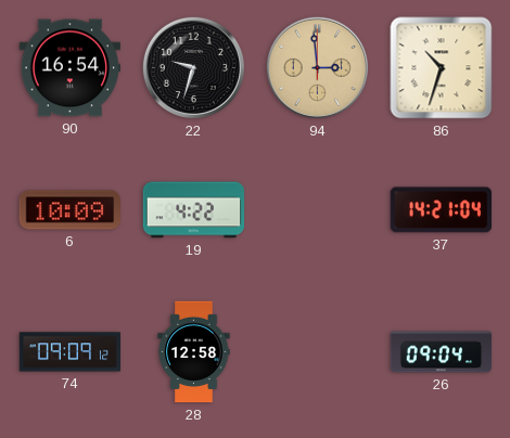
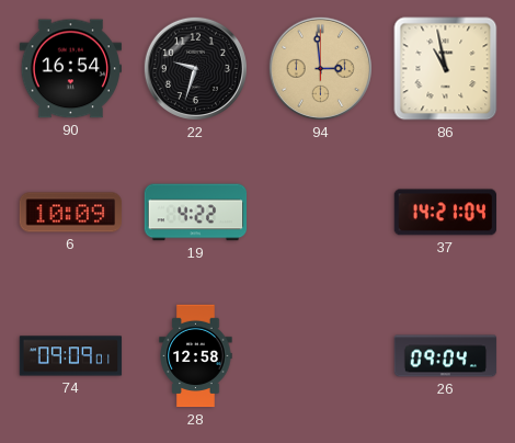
86: 10:33 -> 10:58 (446, 69)
74: 09:09:12 -> 09:09:01 (71, 356)
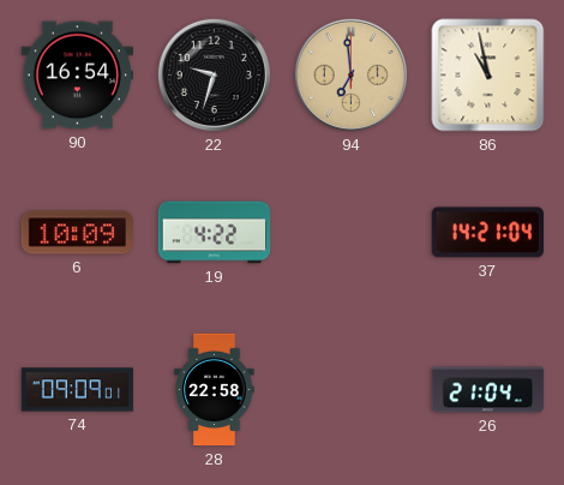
94: 2:59 -> 6:59 (350, 74)
28: 12:58 -> 22:58 (215, 390)
26: 09:04 -> 21:04 (488, 390)
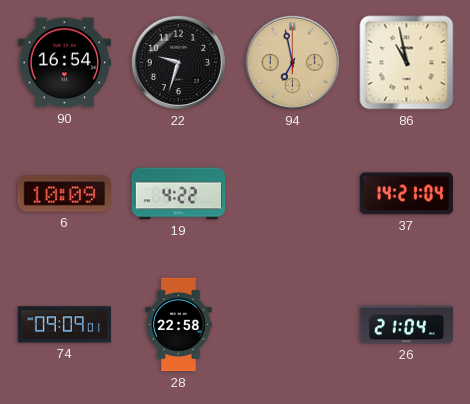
94: 6:59 -> 6:58 (292, 62)
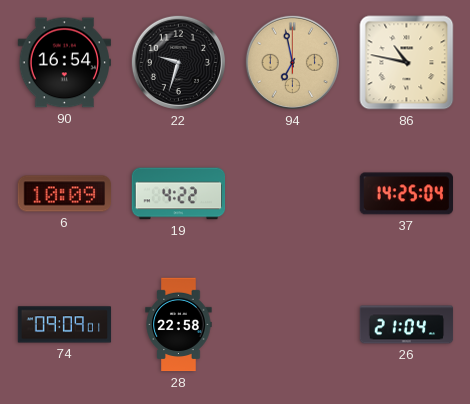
86: 10:58 -> 10:47 (407, 63)
37: 14:21 -> 14:25 (406, 194)
